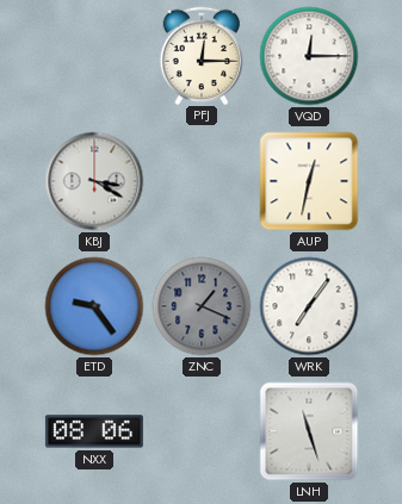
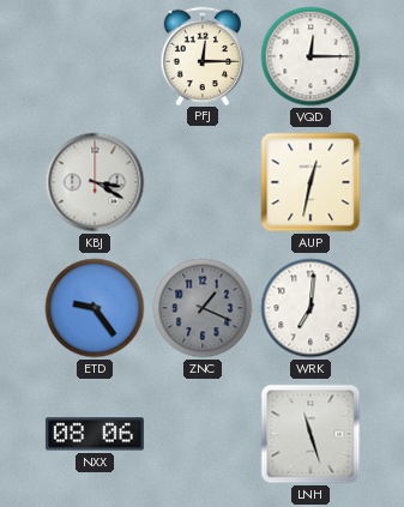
WRK: 7:06 -> 7:01 (310, 308)
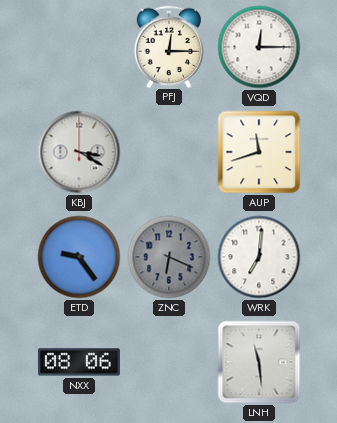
AUP: 12:32 -> 11:42 (259, 152)
ZNC: 1:19 -> 6:19 (169, 257)
LNH: 11:27 -> 11:29 (259, 362)
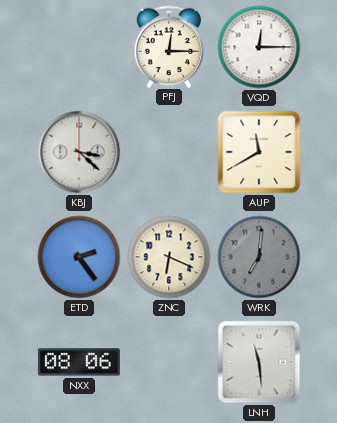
KBJ: 3:20 -> 3:22 (79, 152)
AUP: 11:42 -> 11:40 (259, 152)
ETD: 9:24 -> 2:24 (79, 257)
ZNC dial: grey -> cream (169, 257)
WRK dial: white -> grey (259, 257)
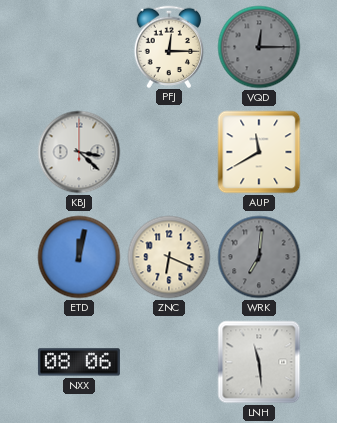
VQD dial: white -> grey (259, 47)
ETD: 2:24 -> 12:02 (79, 257)
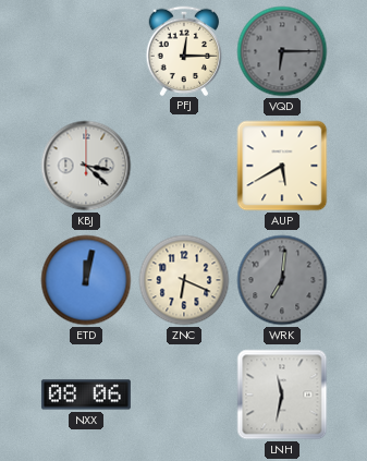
VQD: 12:15 -> 6:15 (282, 51)
AUP: 11:40 -> 5:40 (282, 166)
LNH: 11:29 -> 11:32 (282, 395)
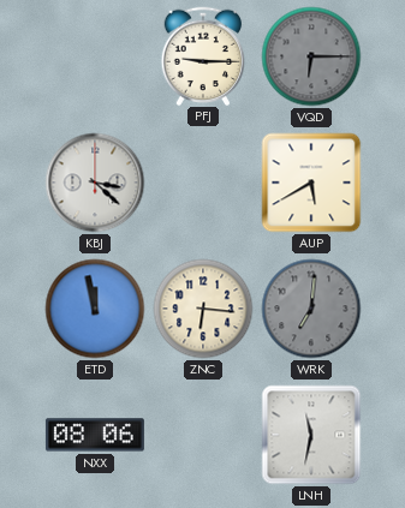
PFJ: 12:15 -> 9:15 (203, 55)
ETD: 12:02 -> 11:58 (95, 309)
ZNC: 6:19 -> 6:16 (203, 309)
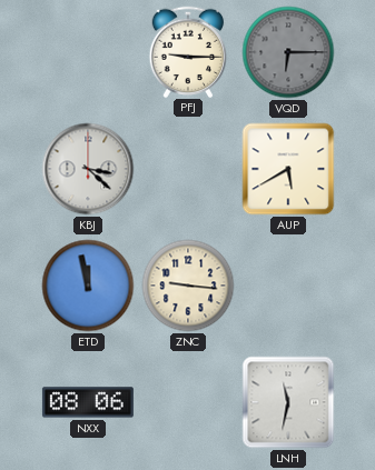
ZNC: 6:16 -> 9:16 (188, 286)
WRK: 7:01 -> none (311, 309)
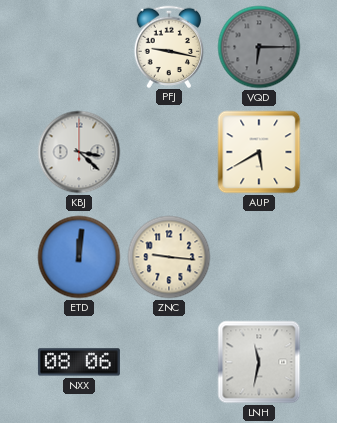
PFJ: 9:15 -> 9:17 (169, 46)
ETD: 11:58 -> 12:01 (79, 257)
